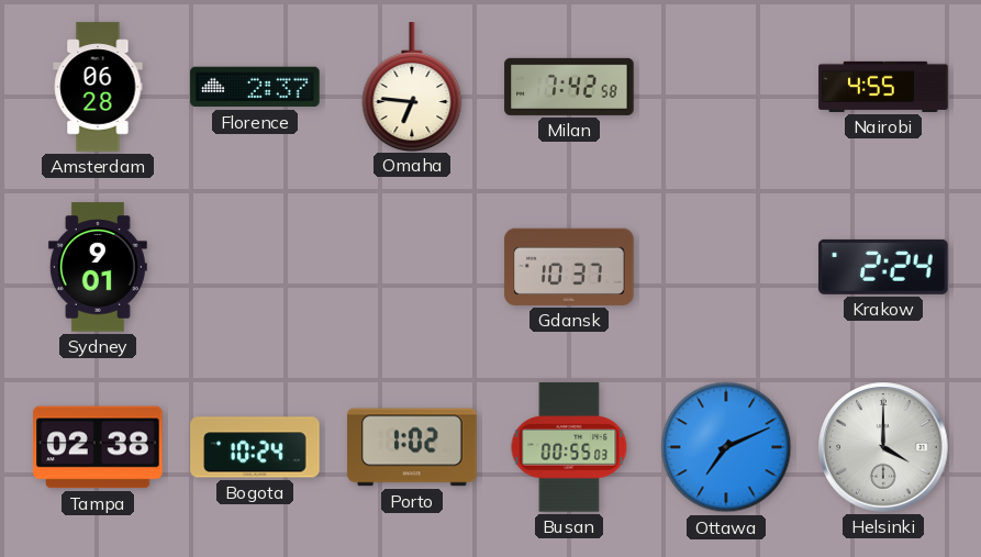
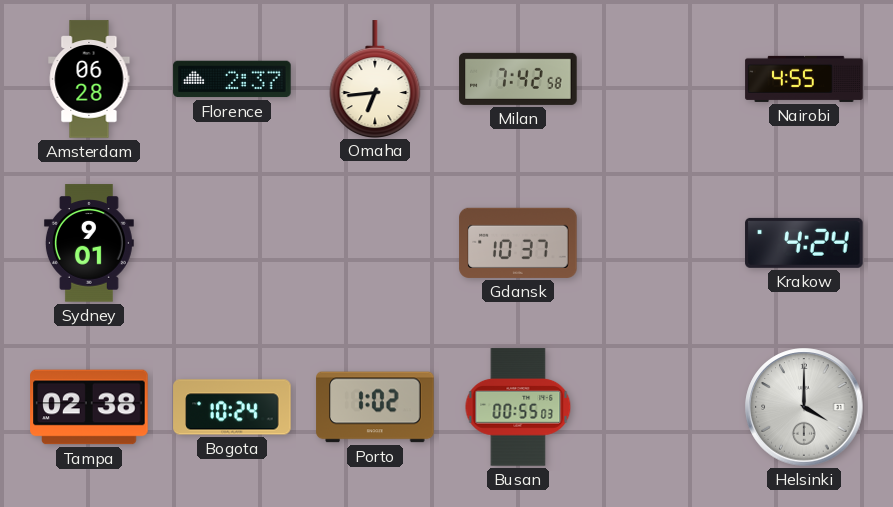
Omaha: 6:46 -> 6:44 (375, 79)
Krakow: 2:24 -> 4:24 (804, 243)
Ottawa: 7:11 -> none (726, 447)
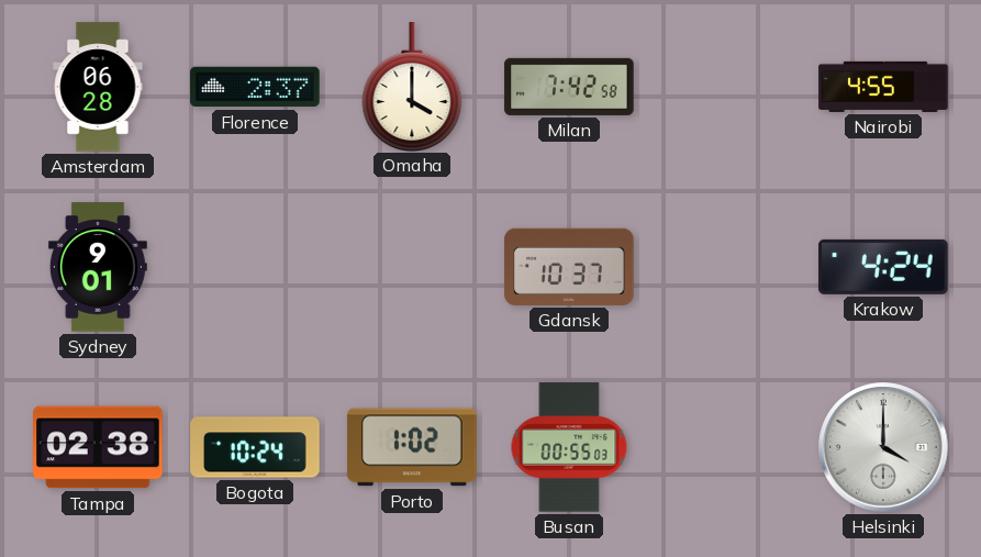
Omaha: 6:44 -> 4:00 (412, 87)
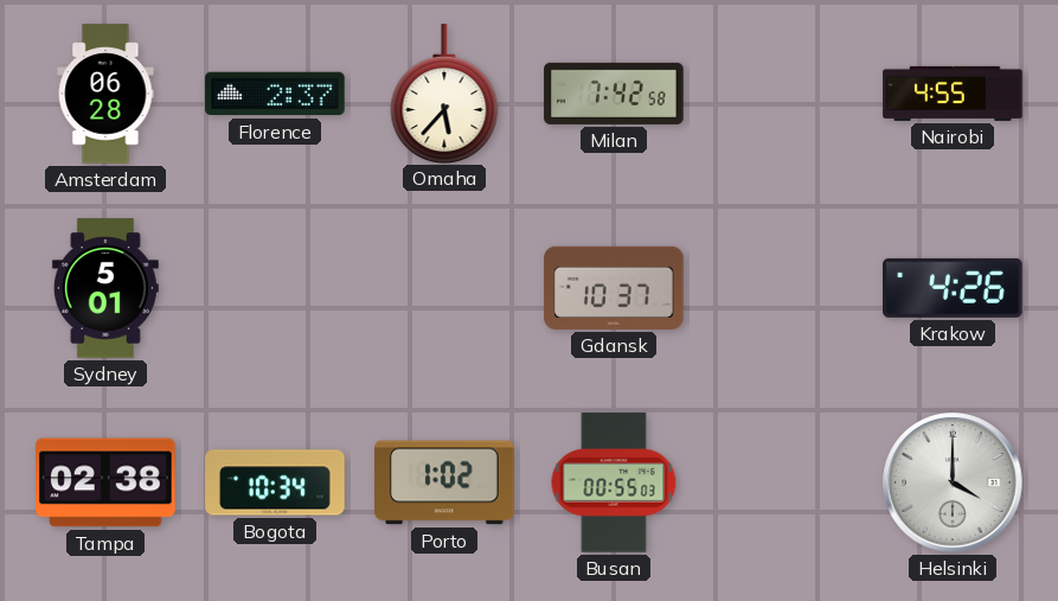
Omaha: 4:00 -> 5:37 (444, 94)
Sydney: 9:01 -> 5:01 (105, 288)
Krakow: 4:24 -> 4:26 (953, 288)
Bogota: 10:24 -> 10:34 (275, 482)
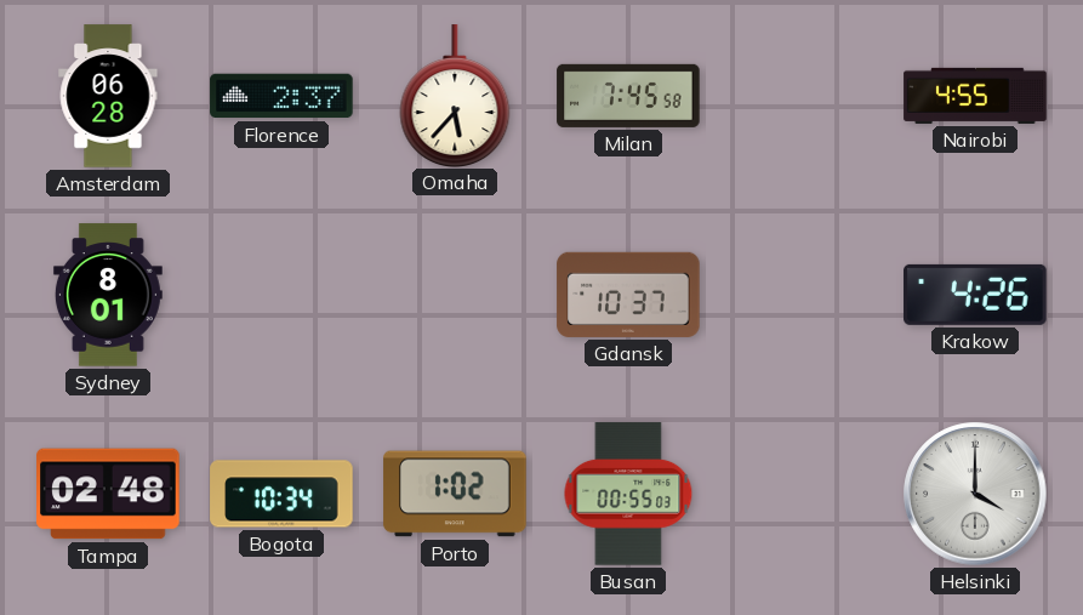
Milan: 7:42 -> 7:45 (628, 96)
Sydney: 5:01 -> 8:01 (108, 295)
Tampa: 02:38 -> 02:48 (108, 494)
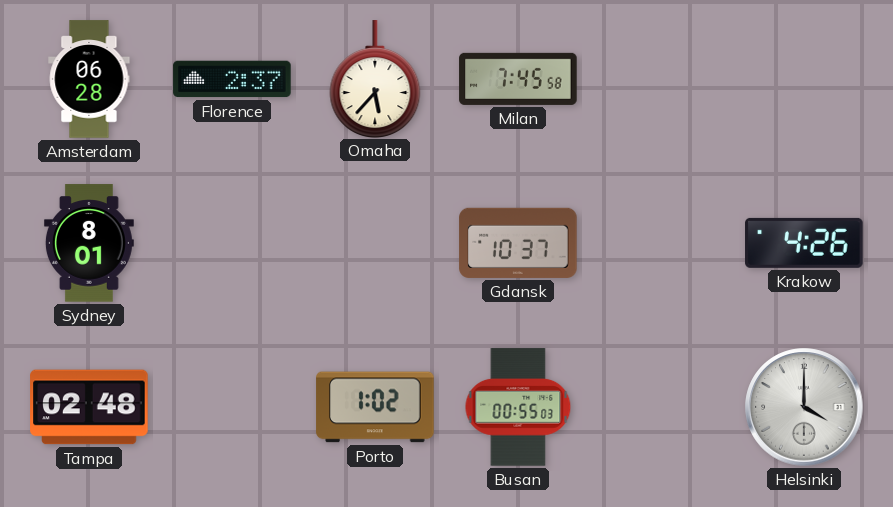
Nairobi: 4:55 -> none (975, 96)
Bogota: 10:34 -> none (281, 494)
